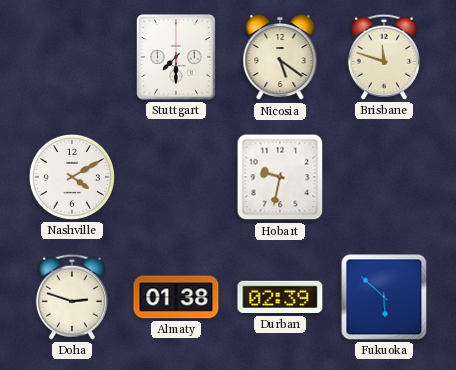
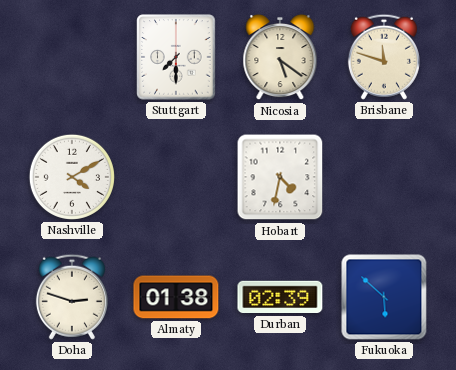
Hobart: 9:32 -> 4:32 (280, 177)
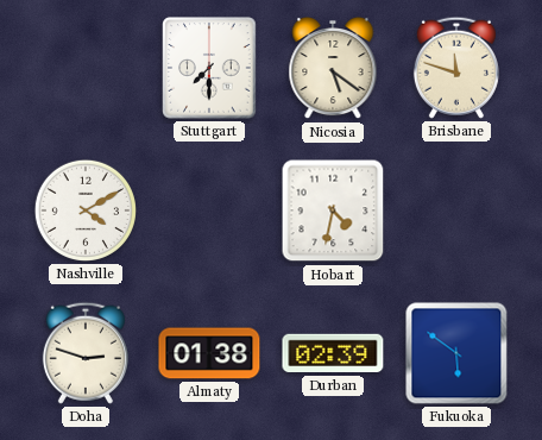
Fukuoka: 5:52 -> 5:51 (456, 353)
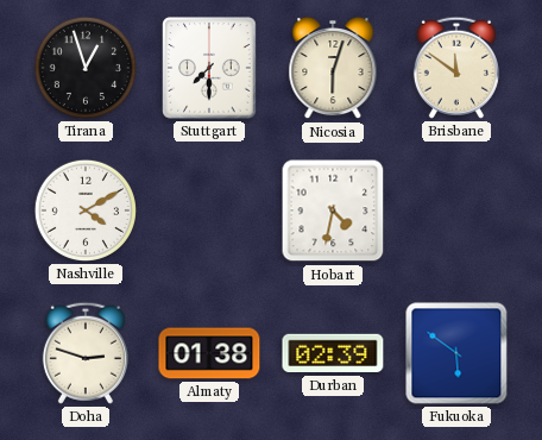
Tirana: none -> 12:57 (86, 68)
Nicosia: 5:21 -> 6:03 (333, 68)
Brisbane: 11:48 -> 11:51 (456, 68)
